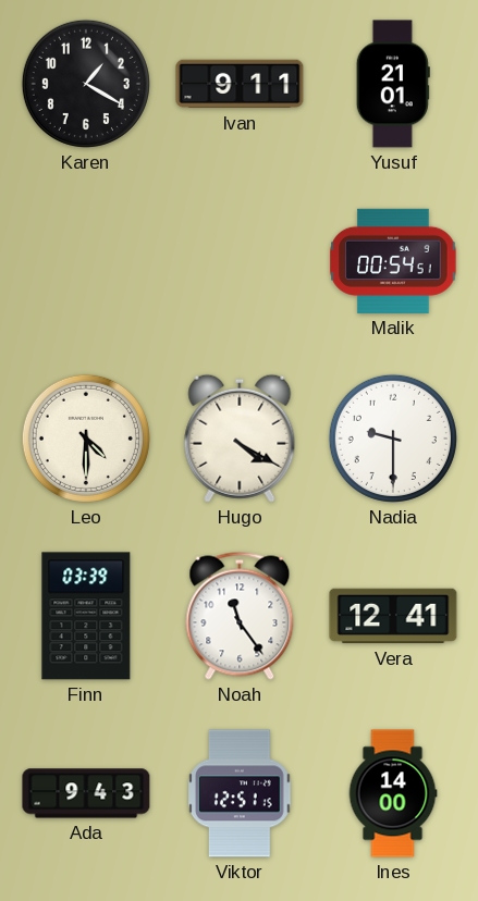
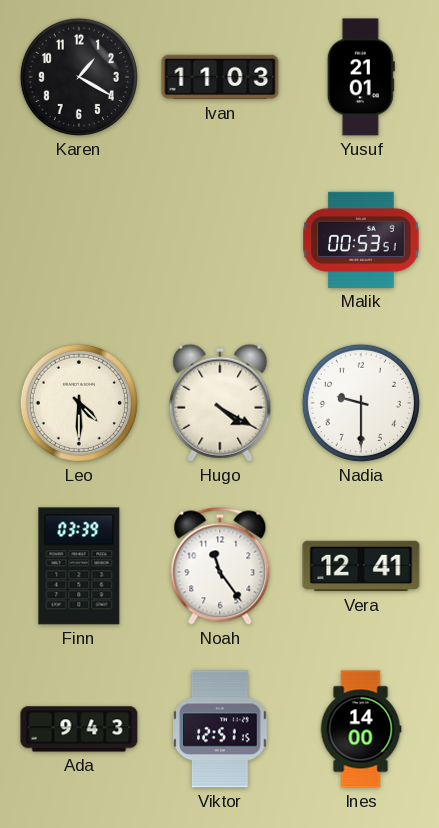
Ivan: 9:11 -> 11:03 (220, 77)
Malik: 00:54 -> 00:53 (361, 240)
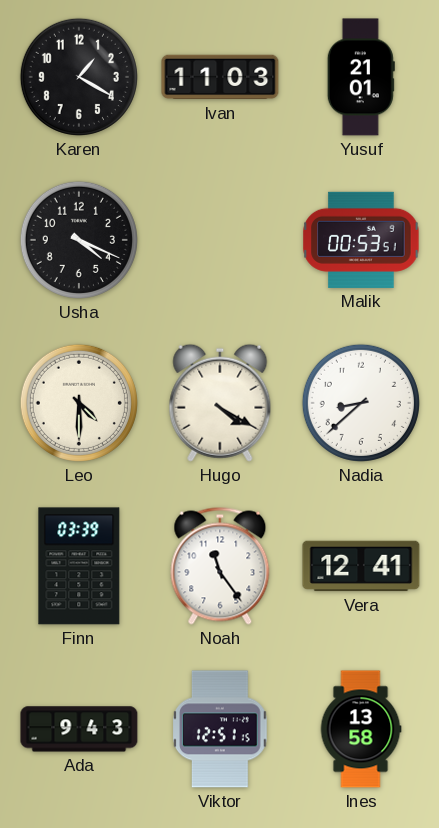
Usha: none -> 4:19 (79, 240)
Nadia: 9:30 -> 8:38 (361, 403)
Ines: 14:00 -> 13:58 (361, 729)
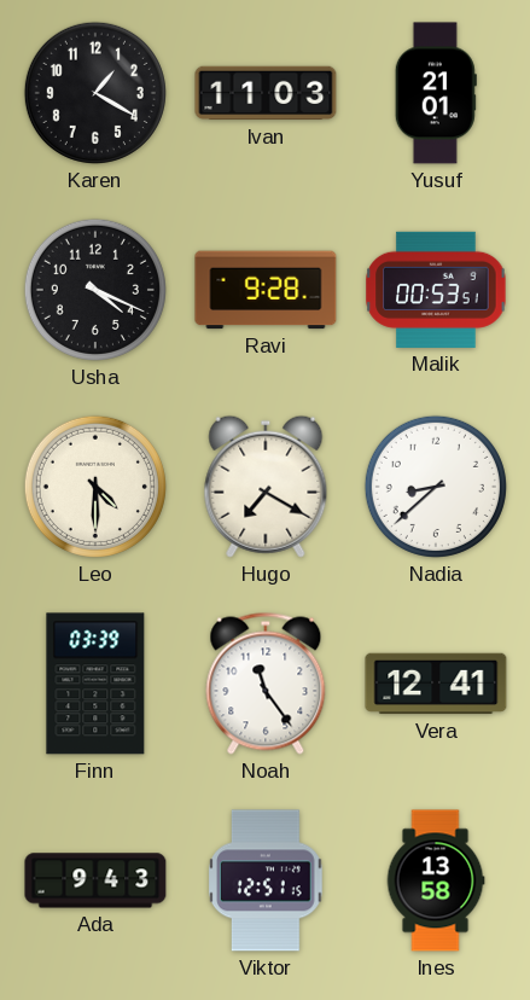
Ravi: none -> 9:28 (266, 290)
Hugo: 4:20 -> 7:20 (266, 487)
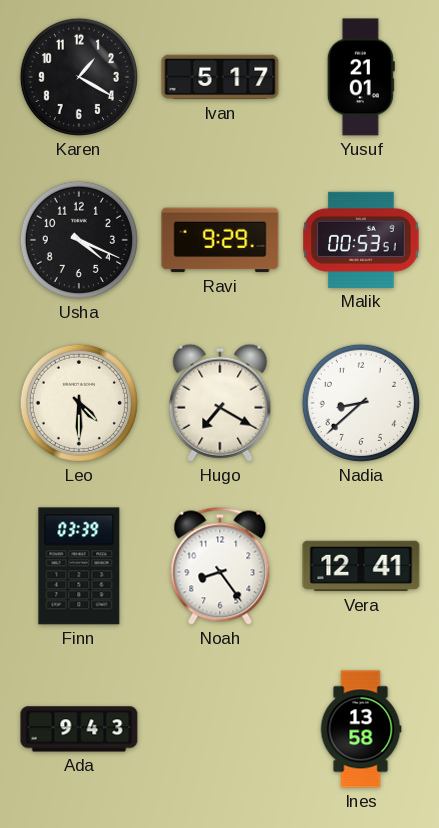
Ivan: 11:03 -> 5:17 (220, 77)
Ravi: 9:28 -> 9:29 (220, 240)
Noah: 11:24 -> 8:24 (220, 566)
Viktor: 12:51 -> none (267, 880)
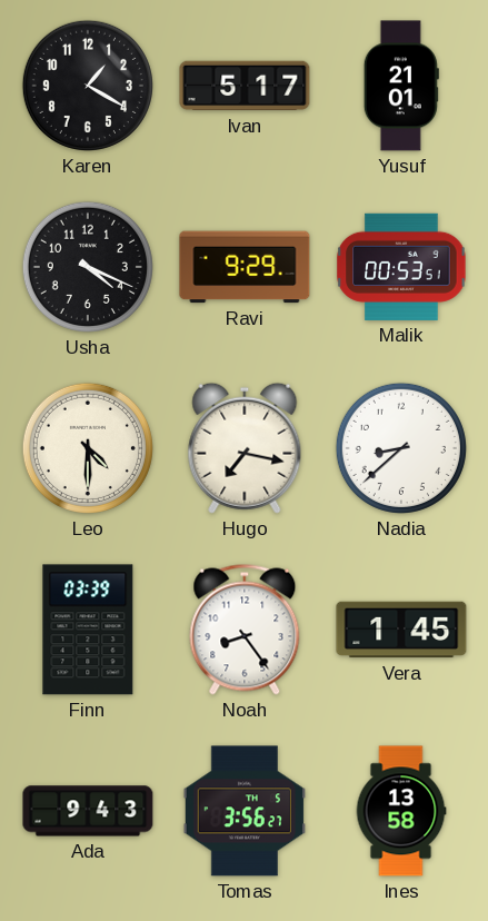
Hugo: 7:20 -> 7:17 (245, 448)
Vera: 12:41 -> 1:45 (401, 630)
Tomas: none -> 3:56 (243, 811)
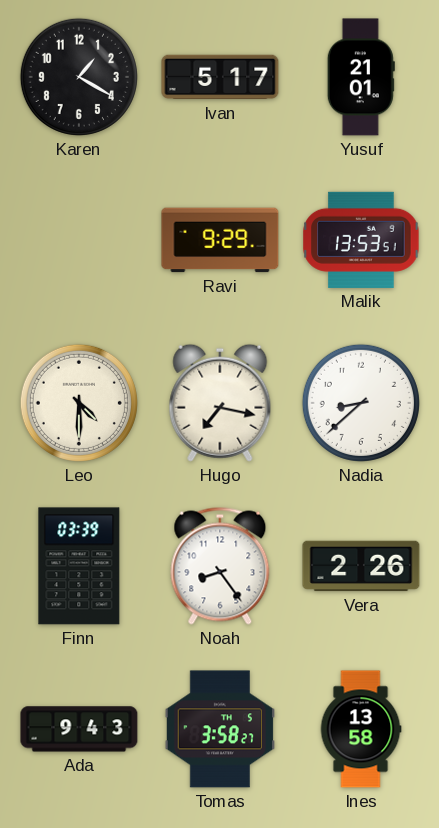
Usha: 4:19 -> none (88, 267)
Malik: 00:53 -> 13:53 (361, 240)
Vera: 1:45 -> 2:26 (361, 566)
Tomas: 3:56 -> 3:58 (219, 729)
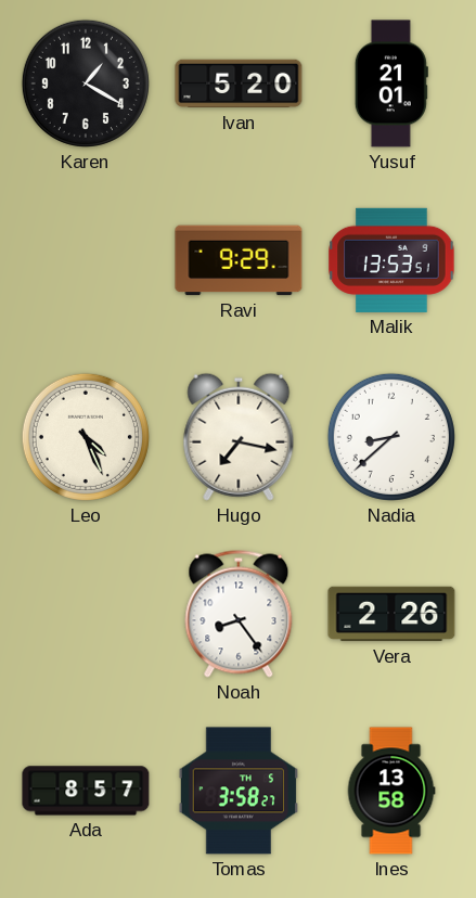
Ivan: 5:17 -> 5:20 (239, 84)
Leo: 4:30 -> 4:26 (86, 437)
Finn: 03:39 -> none (79, 566)
Ada: 9:43 -> 8:57 (86, 791)
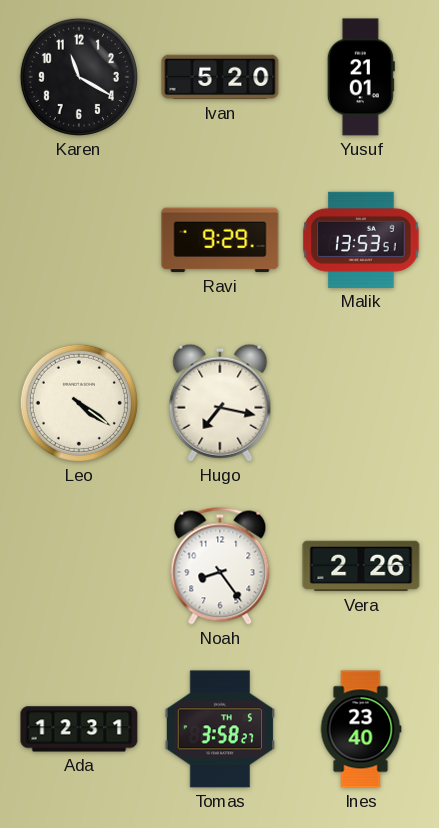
Karen: 1:20 -> 11:20 (79, 77)
Leo: 4:26 -> 4:21 (79, 403)
Nadia: 8:38 -> none (391, 437)
Ada: 8:57 -> 12:31 (79, 729)
Ines: 13:58 -> 23:40 (361, 729)
